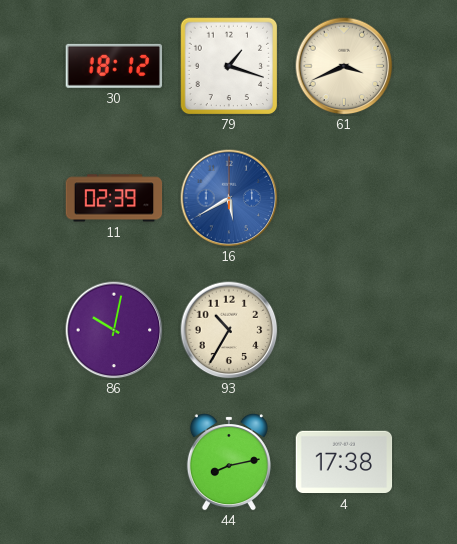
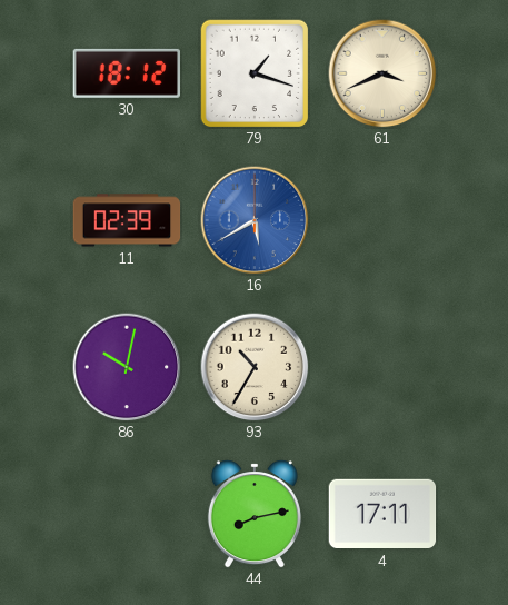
4: 17:38 -> 17:11 (382, 514)
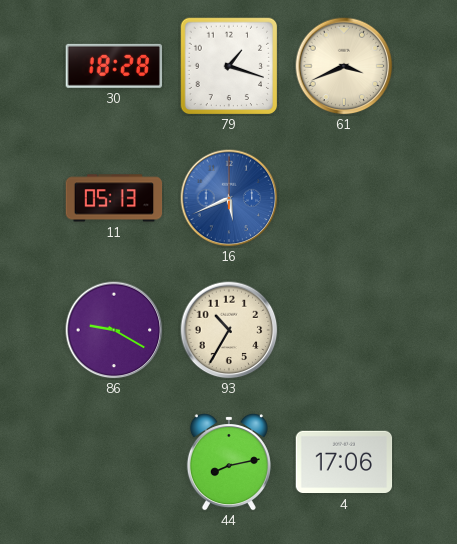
30: 18:12 -> 18:28 (113, 66)
11: 02:39 -> 05:13 (114, 198)
16: 5:40 -> 5:41 (229, 198)
86: 10:02 -> 9:20 (114, 330)
4: 17:11 -> 17:06 (344, 462)
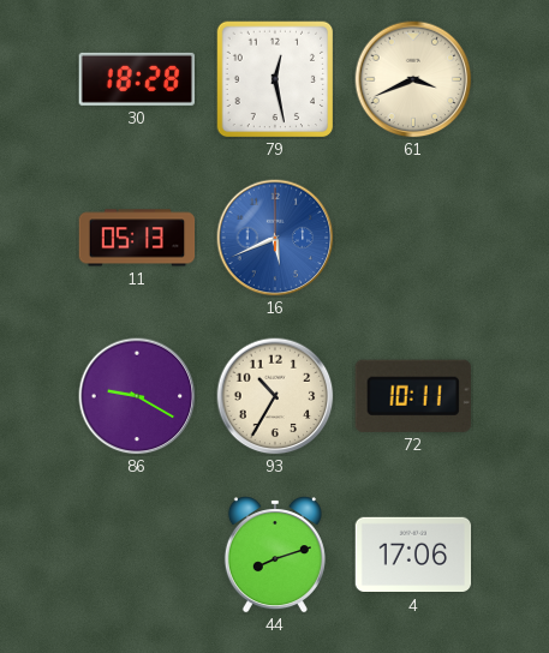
79: 1:18 -> 12:28 (275, 79)
72: none -> 10:11 (413, 396)
44: 8:13 -> 8:12 (275, 555)
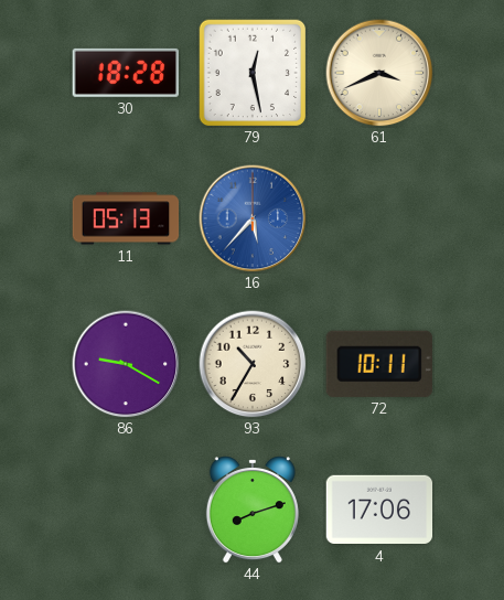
16: 5:41 -> 5:37 (253, 218)
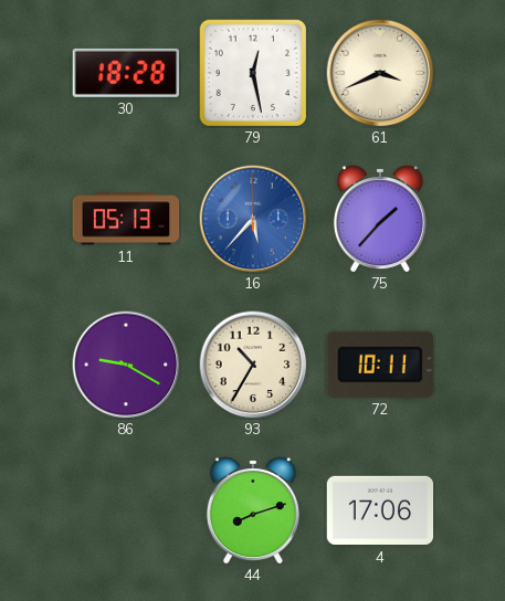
75: none -> 1:37 (380, 219)
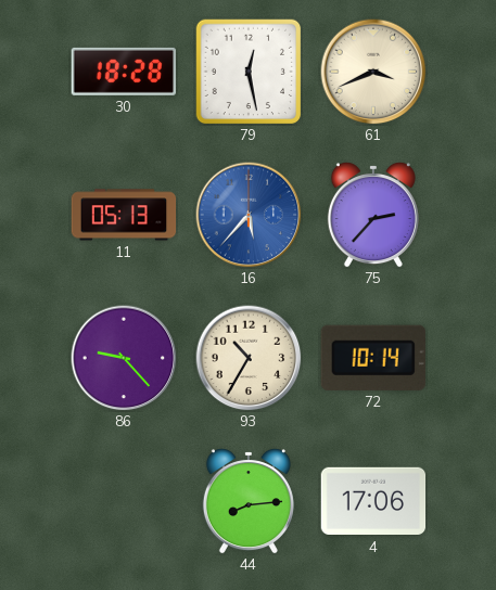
75: 1:37 -> 2:37 (373, 215)
86: 9:20 -> 9:23 (124, 358)
72: 10:11 -> 10:14 (373, 358)
44: 8:12 -> 8:14 (249, 501)
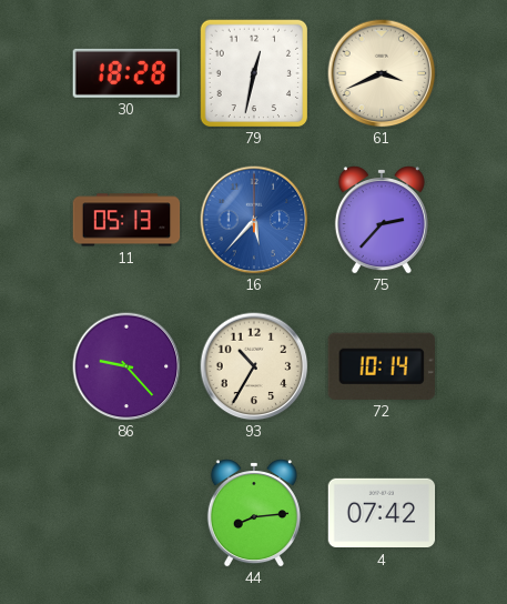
79: 12:28 -> 12:32 (254, 73)
4: 17:06 -> 07:42 (382, 513)
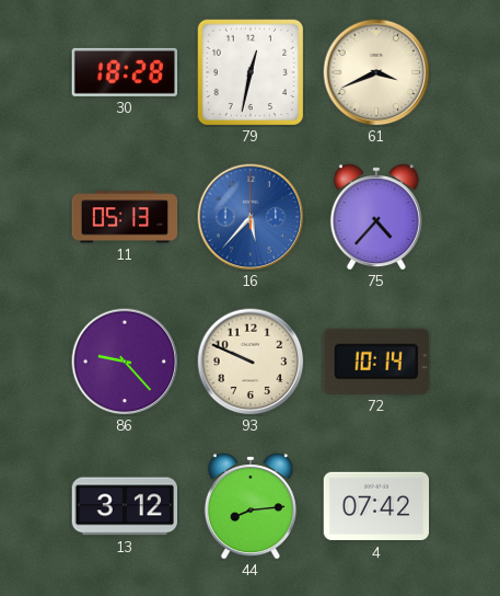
75: 2:37 -> 4:37 (376, 217)
93: 10:35 -> 9:49 (251, 362)
13: none -> 3:12 (125, 506)
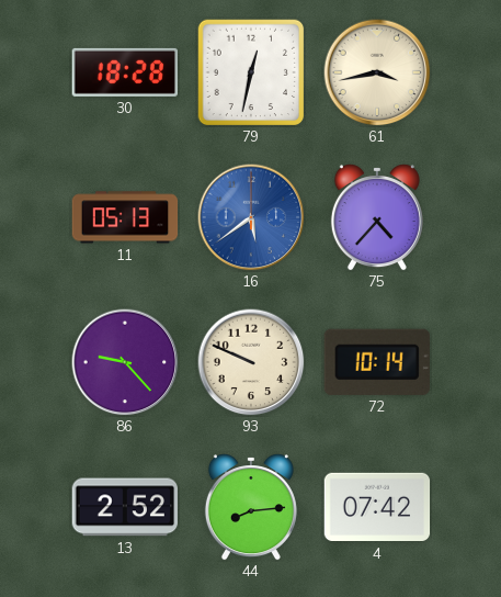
61: 3:41 -> 3:43 (377, 72)
16: 5:37 -> 5:39 (251, 217)
13: 3:12 -> 2:52 (125, 507)
